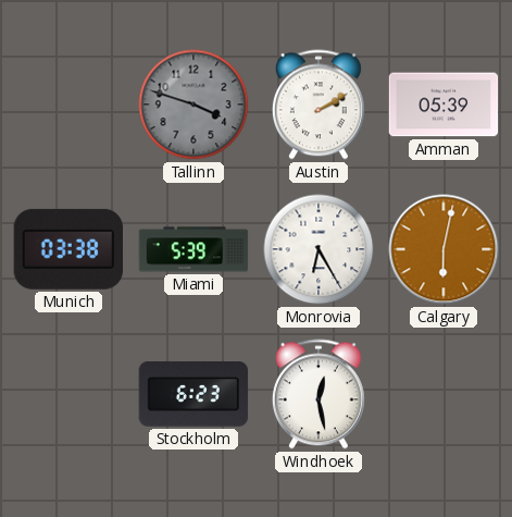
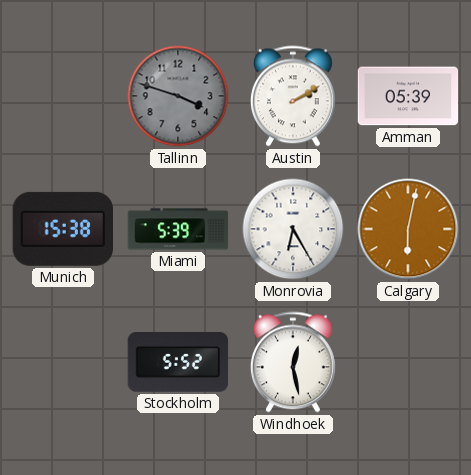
Munich: 03:38 -> 15:38 (62, 229)
Stockholm: 6:23 -> 5:52 (178, 363)
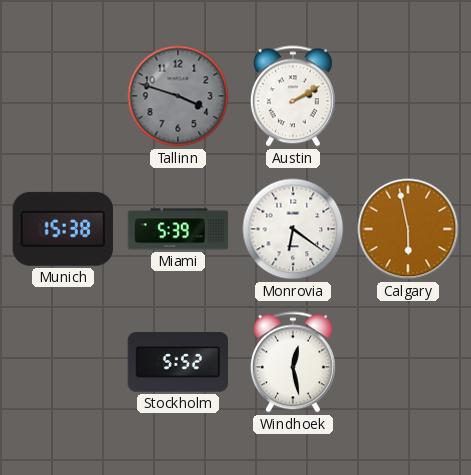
Amman: 05:39 -> none (408, 96)
Monrovia: 6:25 -> 6:21 (293, 229)
Calgary: 6:02 -> 5:58 (408, 229)
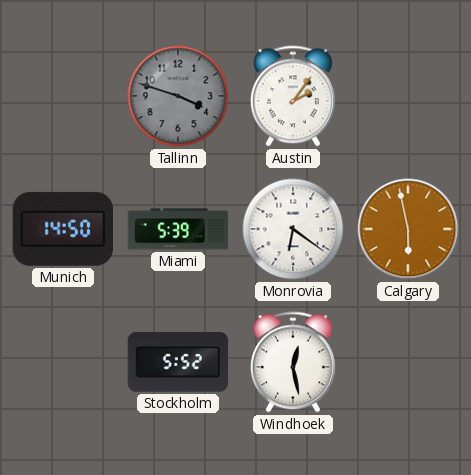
Austin: 2:10 -> 2:06 (293, 96)
Munich: 15:38 -> 14:50 (62, 229)
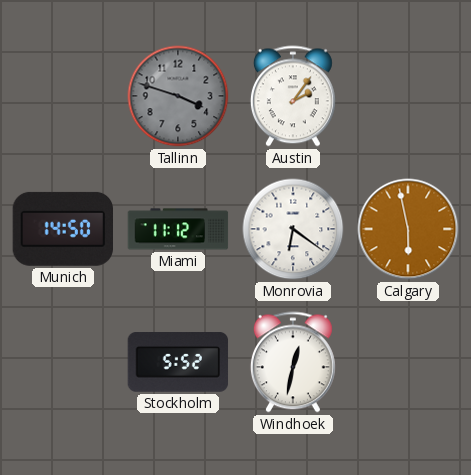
Miami: 5:39 -> 11:12 (178, 229)
Windhoek: 12:28 -> 12:32 (293, 362)
